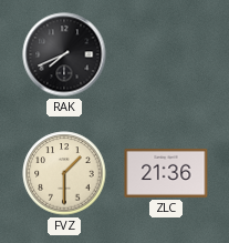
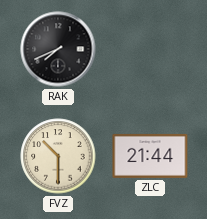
FVZ: 1:30 -> 10:30 (58, 156)
ZLC: 21:36 -> 21:44 (150, 156)
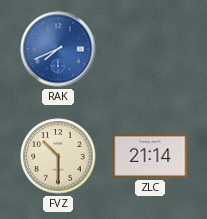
RAK dial: black -> blue (58, 49)
ZLC: 21:44 -> 21:14 (150, 156)
